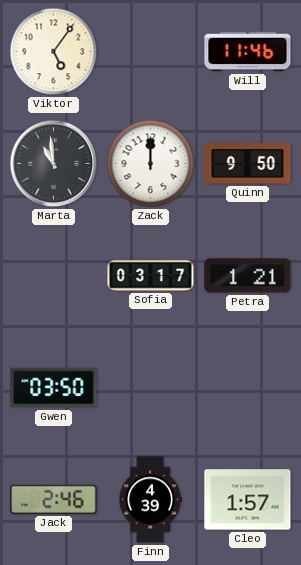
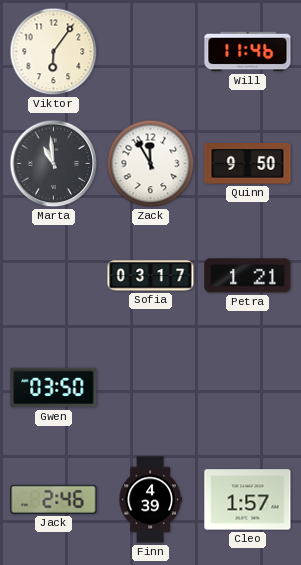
Viktor: 5:06 -> 6:06 (54, 52)
Zack: 12:00 -> 11:55 (151, 164)
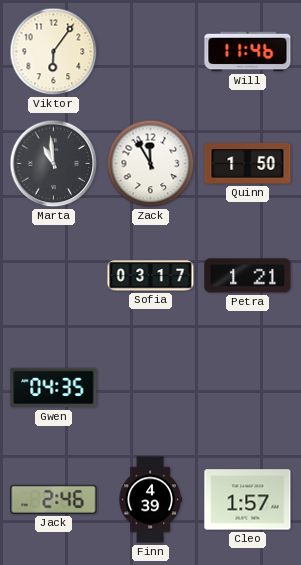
Quinn: 9:50 -> 1:50 (248, 164)
Gwen: 03:50 -> 04:35 (54, 388)
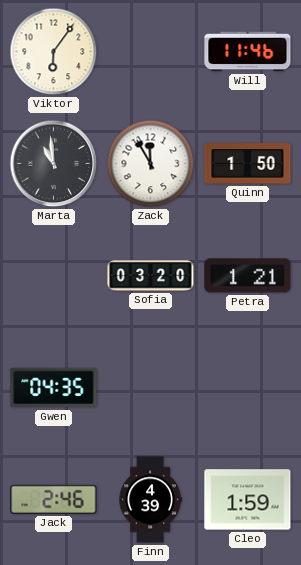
Sofia: 03:17 -> 03:20 (151, 276)
Cleo: 1:57 -> 1:59 (248, 500)
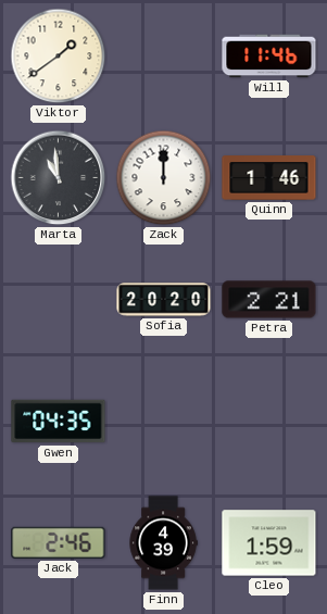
Viktor: 6:06 -> 1:39 (59, 57)
Zack: 11:55 -> 12:00 (164, 178)
Quinn: 1:50 -> 1:46 (269, 178)
Sofia: 03:20 -> 20:20 (164, 300)
Petra: 1:21 -> 2:21 (269, 300)
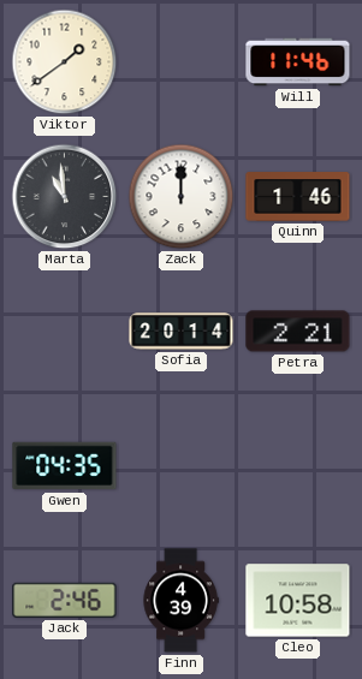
Sofia: 20:20 -> 20:14 (182, 332)
Cleo: 1:59 -> 10:58 (298, 601)
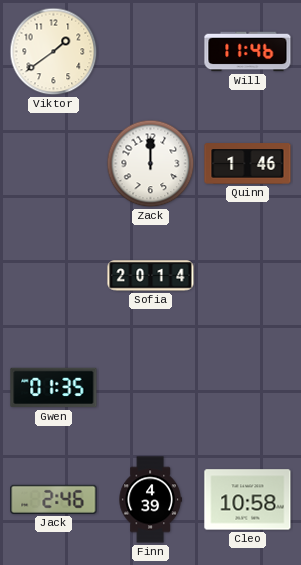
Marta: 10:59 -> none (65, 197)
Petra: 2:21 -> none (298, 332)
Gwen: 04:35 -> 01:35 (54, 388)
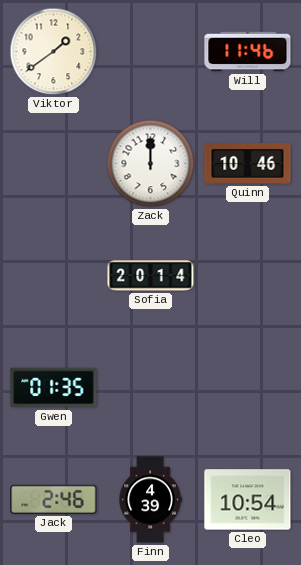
Quinn: 1:46 -> 10:46 (248, 164)
Cleo: 10:58 -> 10:54 (248, 500)
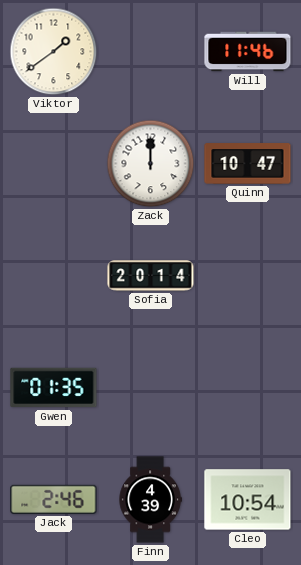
Quinn: 10:46 -> 10:47 (248, 164)
